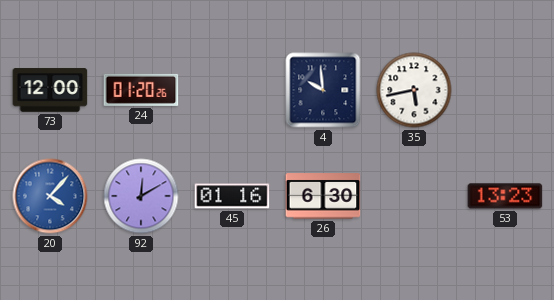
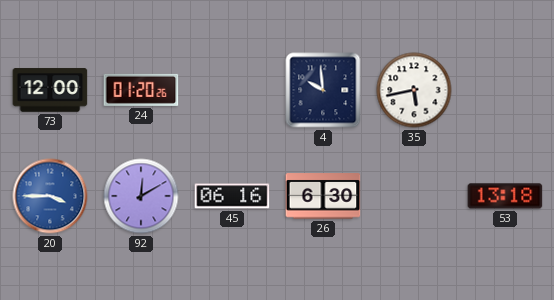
20: 4:07 -> 3:45 (50, 196)
45: 01:16 -> 06:16 (232, 196)
53: 13:23 -> 13:18 (505, 196)
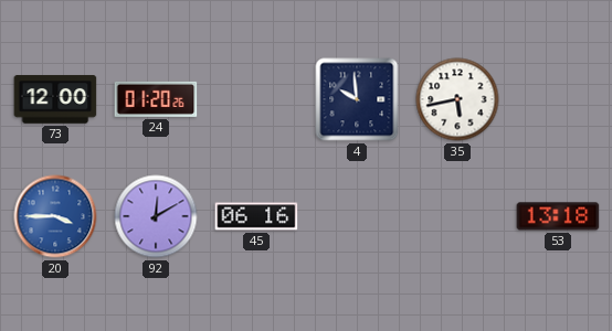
26: 6:30 -> none (323, 196)
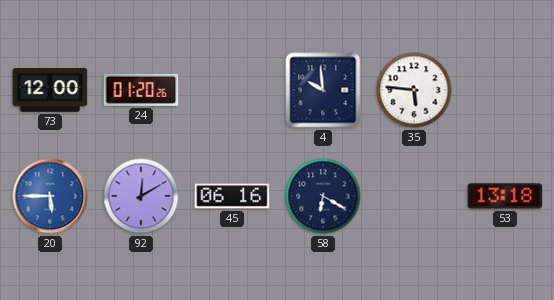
35: 5:43 -> 5:46 (414, 90)
20: 3:45 -> 5:45 (50, 196)
58: none -> 6:20 (323, 196)
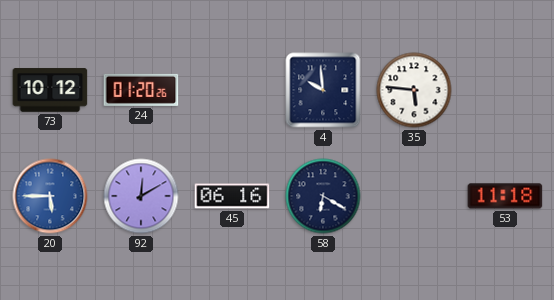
73: 12:00 -> 10:12 (50, 90)
53: 13:18 -> 11:18 (505, 196)
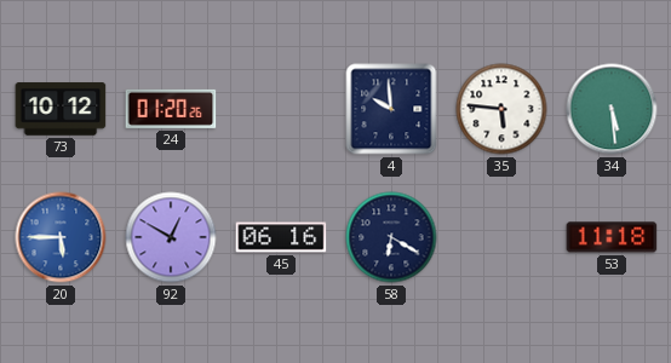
34: none -> 5:29 (612, 109)
92: 12:10 -> 12:50 (171, 237)
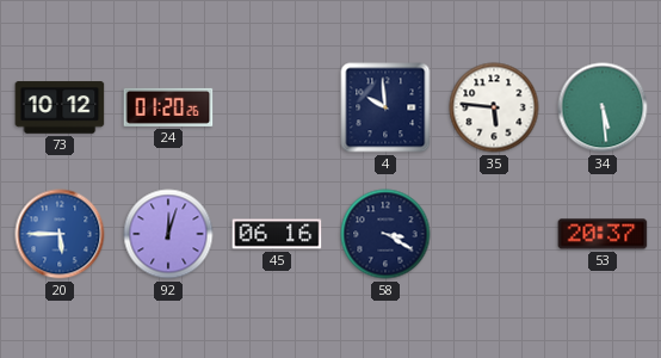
92: 12:50 -> 12:03 (168, 234)
58: 6:20 -> 3:20 (385, 234)
53: 11:18 -> 20:37 (603, 234)
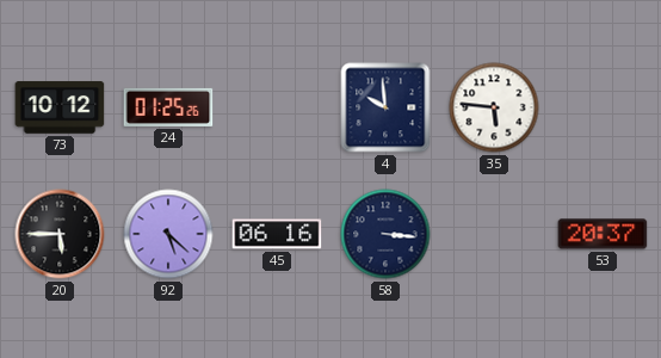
24: 01:20 -> 01:25 (168, 107)
34: 5:29 -> none (603, 107)
20 dial: blue -> black (60, 234)
92: 12:03 -> 5:22 (168, 234)
58: 3:20 -> 3:16 (385, 234)
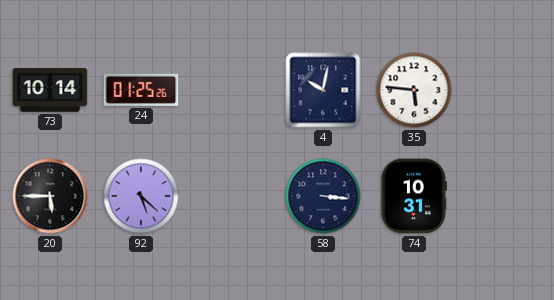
73: 10:12 -> 10:14 (50, 90)
4: 9:59 -> 10:02 (323, 90)
45: 06:16 -> none (277, 234)
74: none -> 10:31 (413, 196)
53: 20:37 -> none (603, 234)
